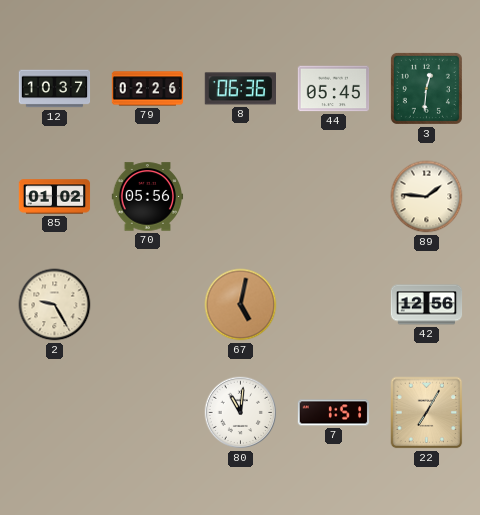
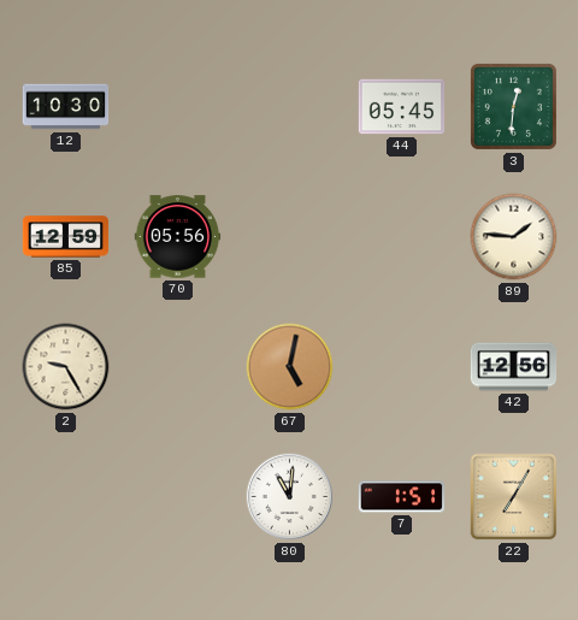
12: 10:37 -> 10:30 (66, 107)
79: 02:26 -> none (148, 89)
8: 06:36 -> none (240, 89)
85: 01:02 -> 12:59 (66, 237)
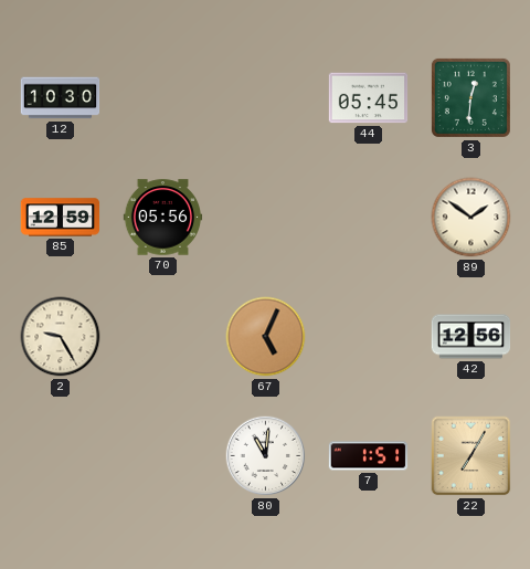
89: 1:46 -> 1:51 (471, 218)
67: 5:02 -> 5:04 (266, 337)
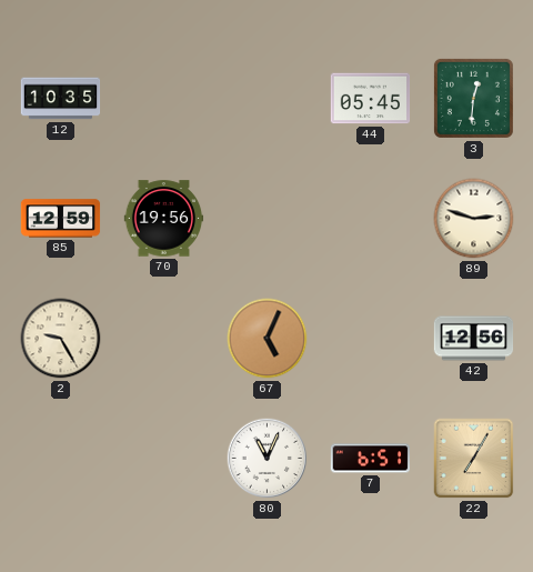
12: 10:30 -> 10:35 (61, 99)
70: 05:56 -> 19:56 (164, 219)
89: 1:51 -> 2:48 (474, 219)
80: 11:01 -> 11:04 (268, 459)
7: 1:51 -> 6:51 (371, 459)
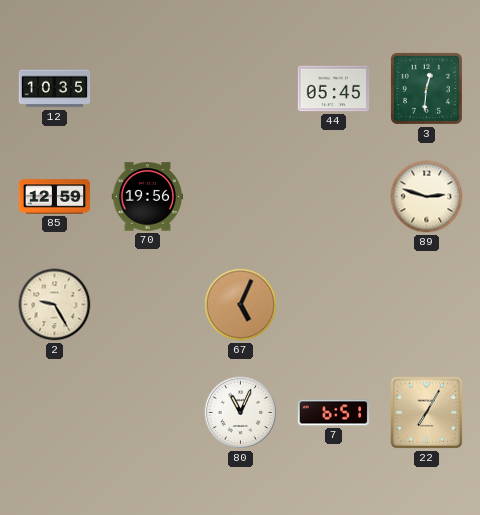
42: 12:56 -> none (474, 339)
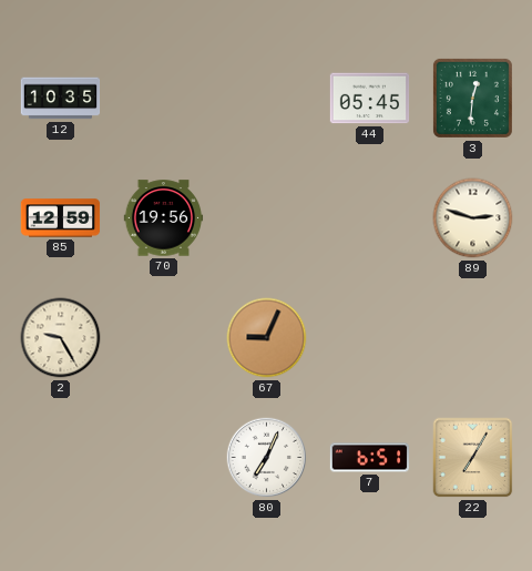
67: 5:04 -> 9:04 (267, 338)
80: 11:04 -> 7:04 (267, 458)
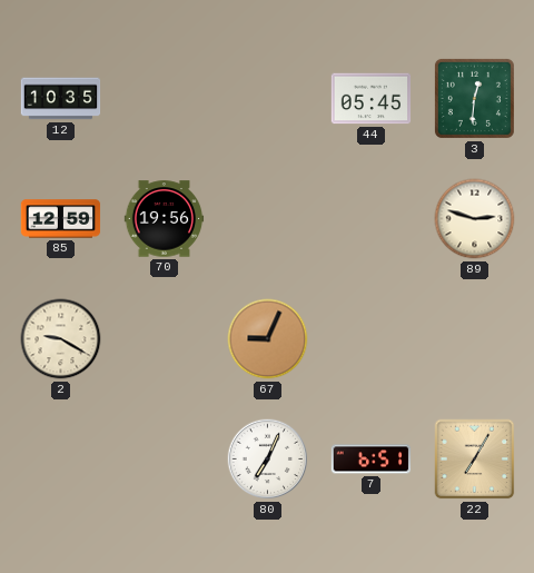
2: 9:25 -> 9:20 (61, 339)
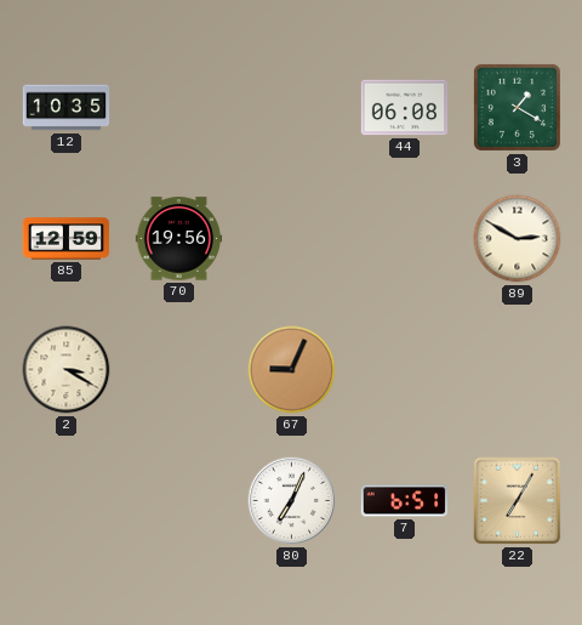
44: 05:45 -> 06:08 (405, 108)
3: 12:31 -> 1:20 (517, 107)
89: 2:48 -> 2:50 (518, 239)
2: 9:20 -> 3:20 (67, 370)
